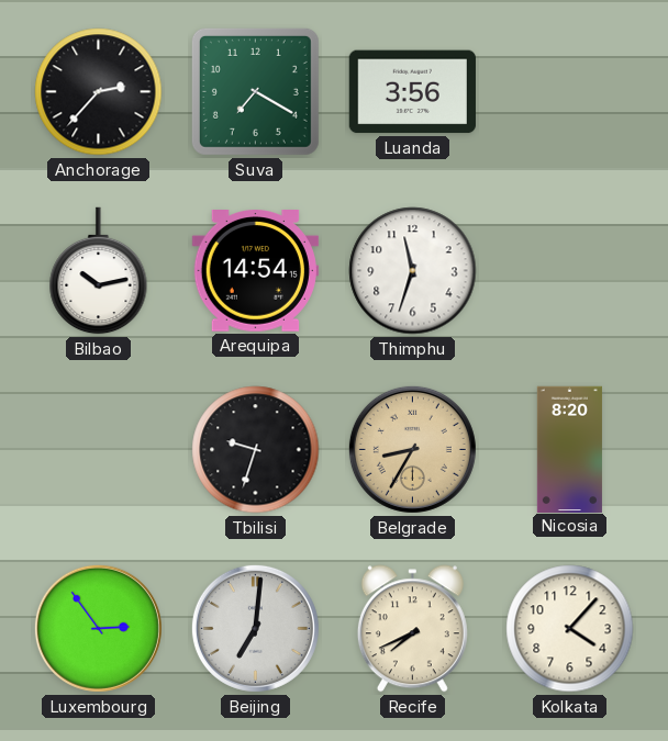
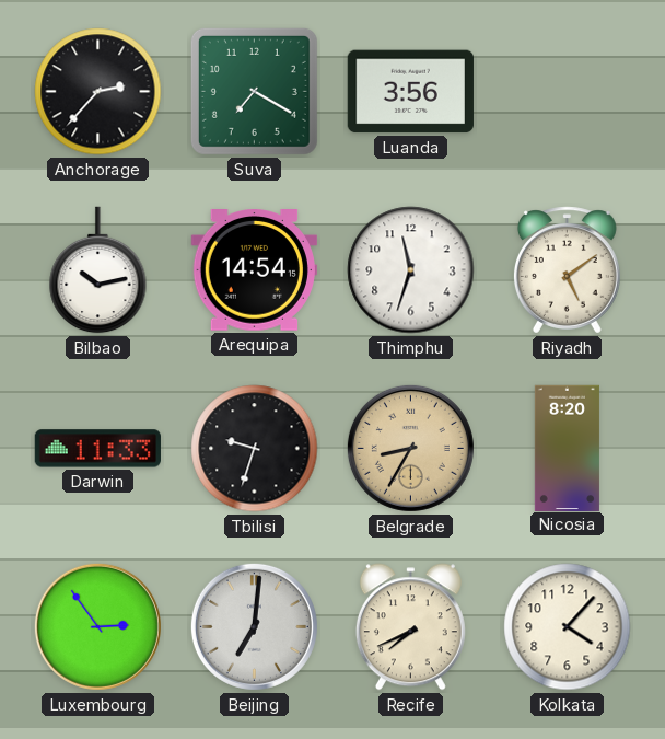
Riyadh: none -> 5:09 (567, 270)
Darwin: none -> 11:33 (97, 449)
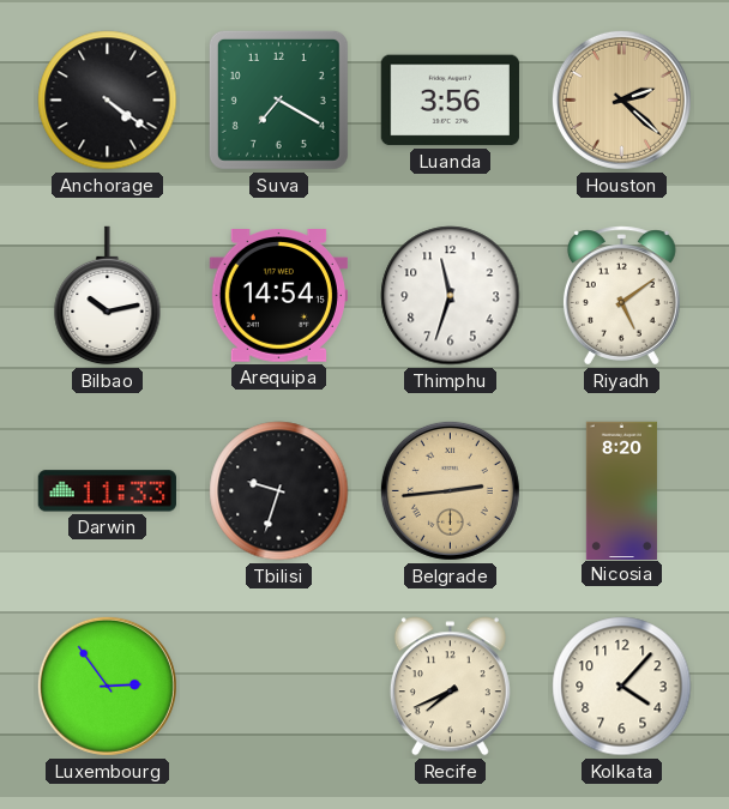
Anchorage: 2:37 -> 4:21 (108, 101)
Houston: none -> 2:22 (621, 99)
Belgrade: 8:35 -> 2:44 (450, 490)
Beijing: 7:01 -> none (254, 626)
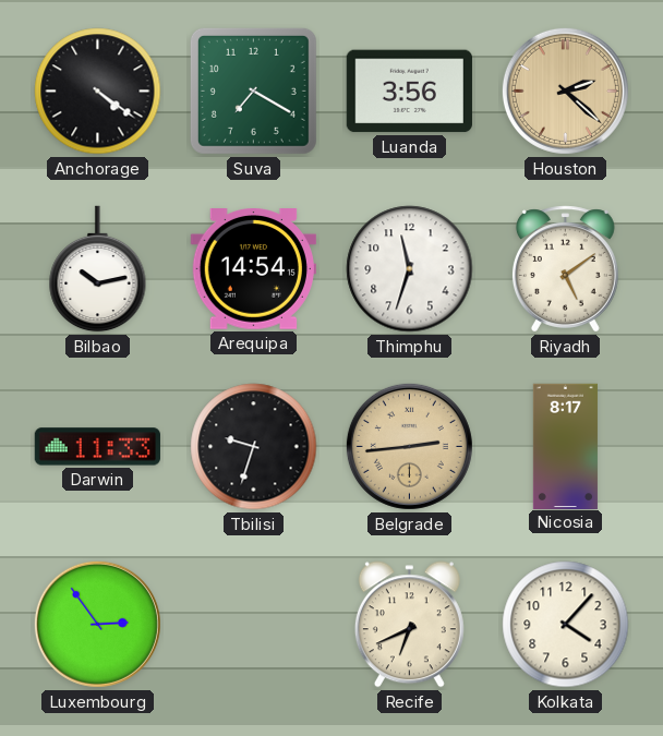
Nicosia: 8:20 -> 8:17 (565, 446)
Recife: 7:41 -> 6:41 (409, 625)
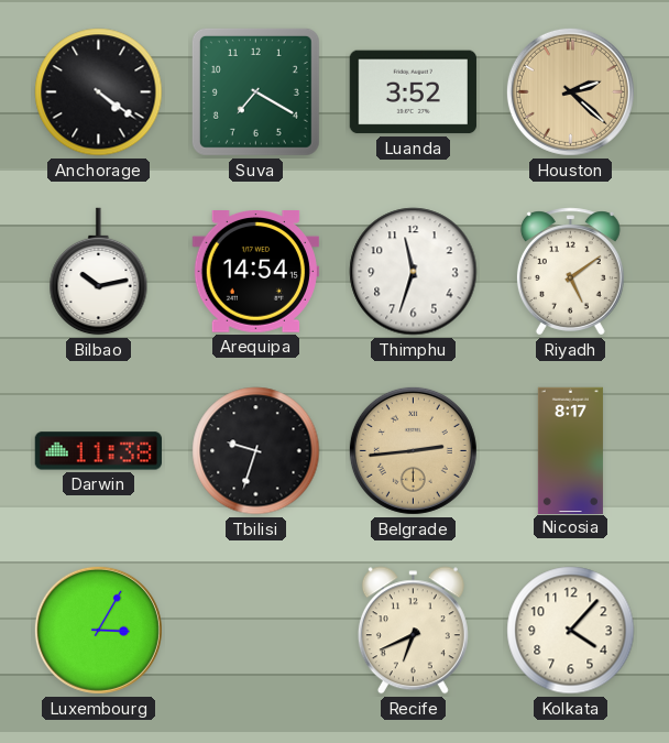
Luanda: 3:56 -> 3:52 (413, 92)
Darwin: 11:33 -> 11:38 (98, 451)
Luxembourg: 2:54 -> 3:05 (98, 630)
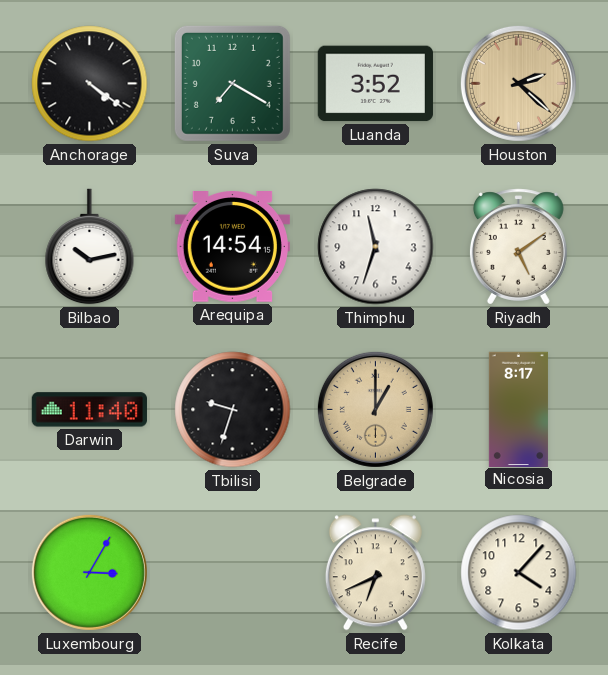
Darwin: 11:38 -> 11:40 (89, 410)
Belgrade: 2:44 -> 1:00 (375, 409)
